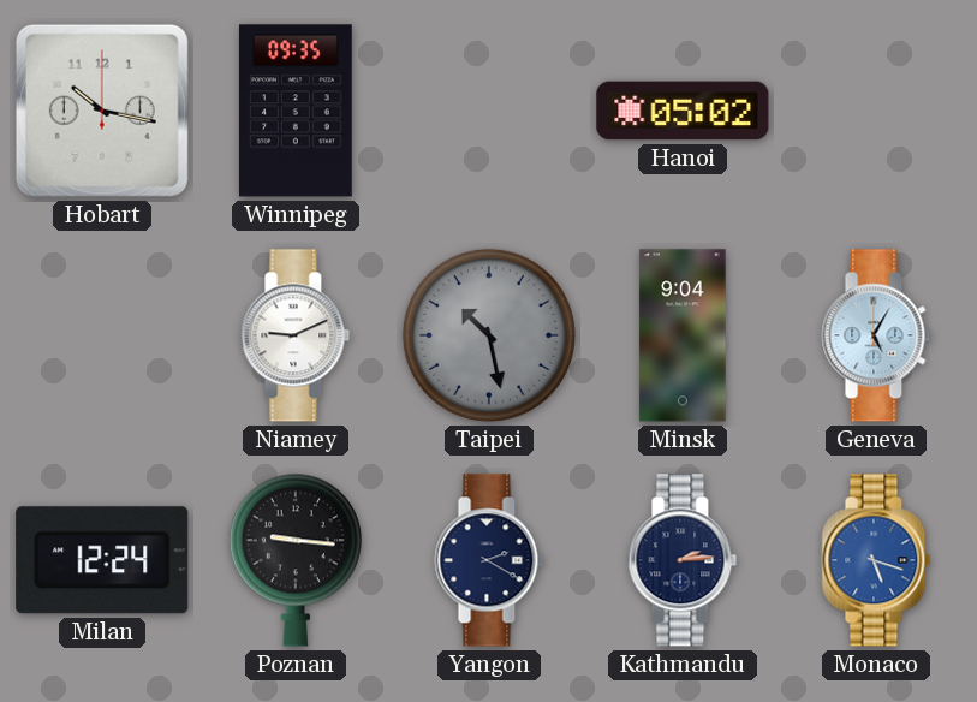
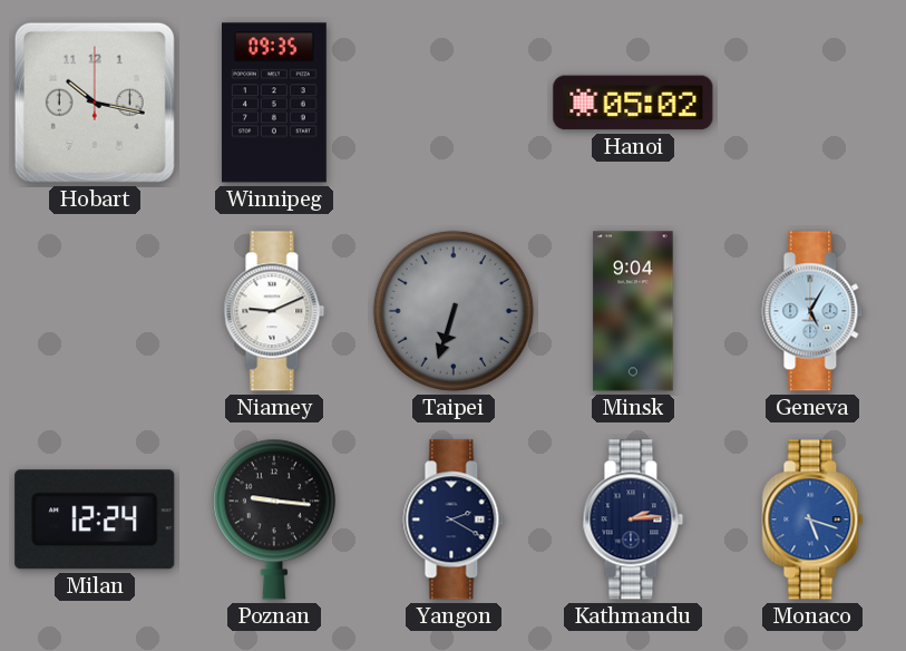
Taipei: 10:28 -> 6:33 (454, 311)
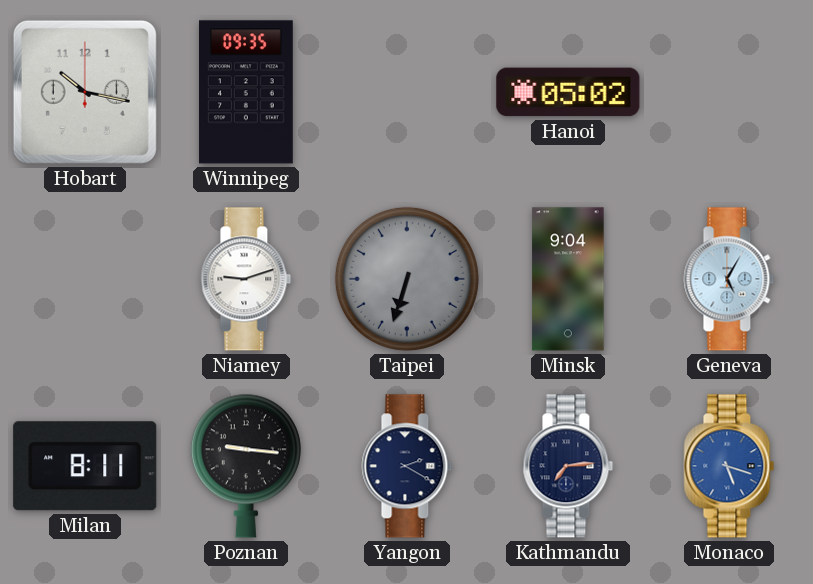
Niamey: 9:11 -> 9:12 (246, 279)
Milan: 12:24 -> 8:11 (85, 466)
Kathmandu: 2:14 -> 7:14 (568, 466)
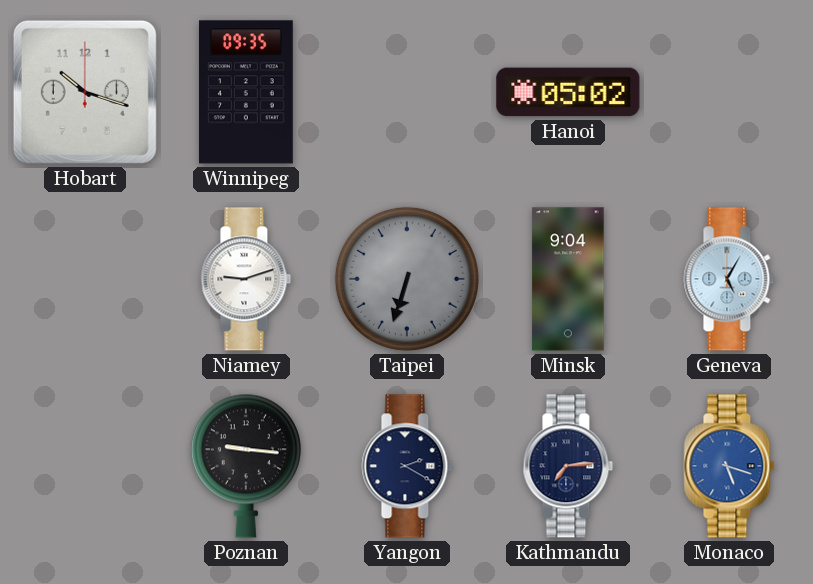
Hobart: 10:17 -> 10:18 (85, 92)
Milan: 8:11 -> none (85, 466)
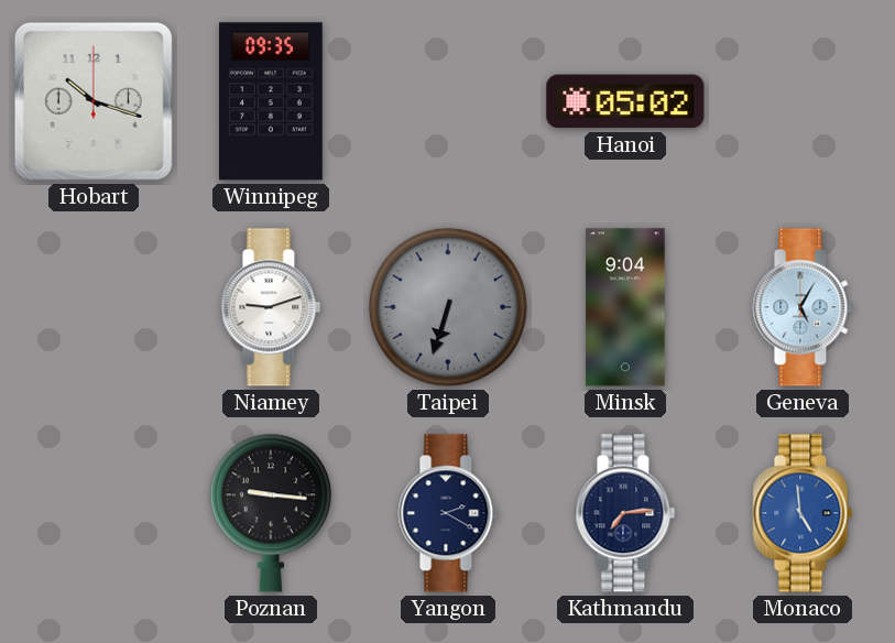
Monaco: 5:18 -> 4:59 (803, 513)
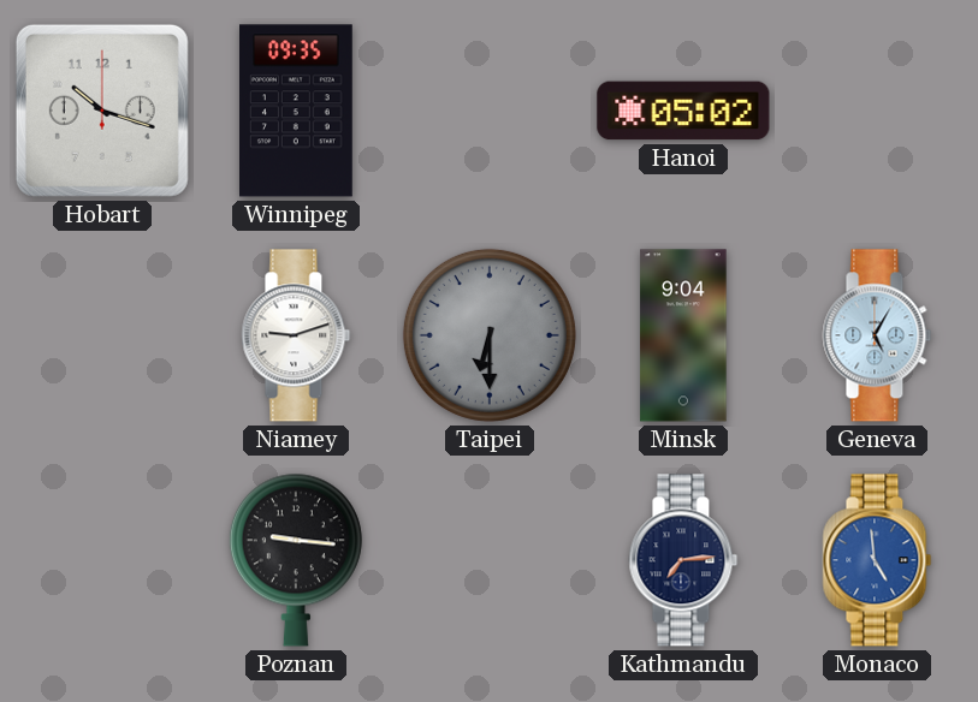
Taipei: 6:33 -> 6:30 (490, 335)
Yangon: 2:20 -> none (448, 513)
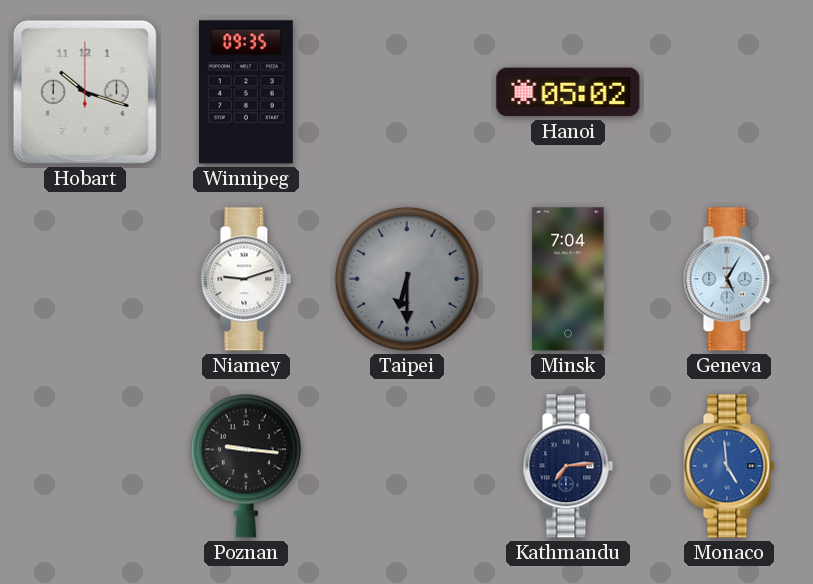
Minsk: 9:04 -> 7:04 (568, 279)
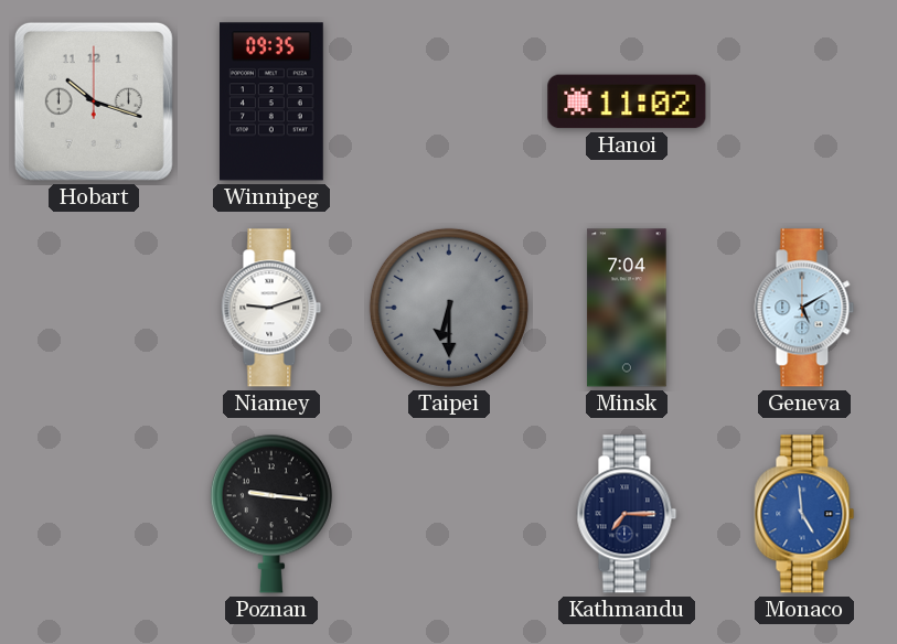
Hanoi: 05:02 -> 11:02 (627, 101)
Geneva: 5:05 -> 5:10 (804, 308)
Kathmandu: 7:14 -> 7:15 (627, 514)
